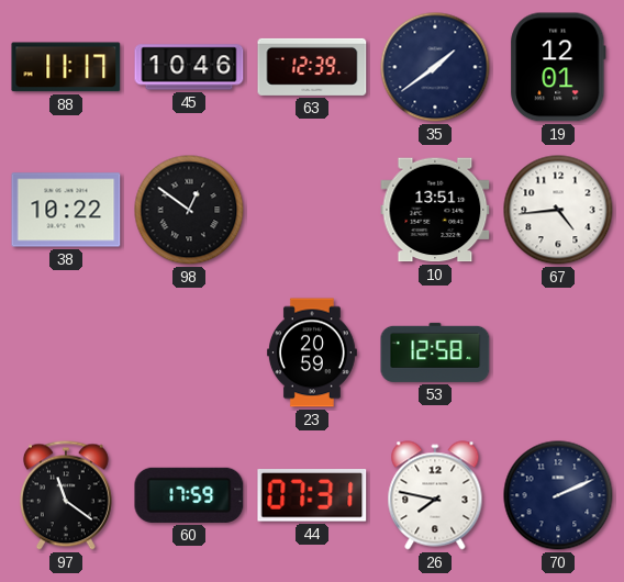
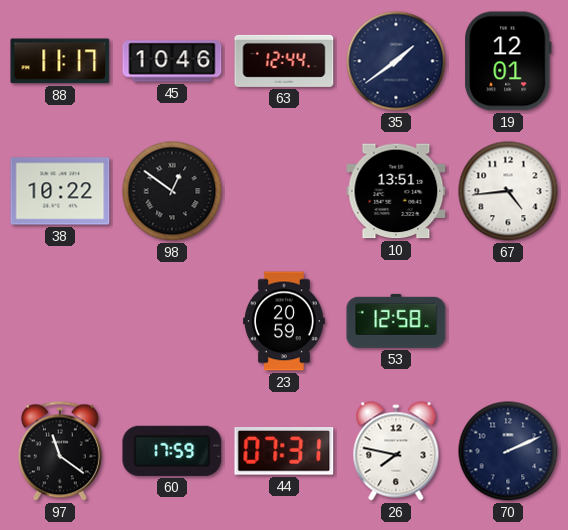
63: 12:39 -> 12:44 (284, 61)
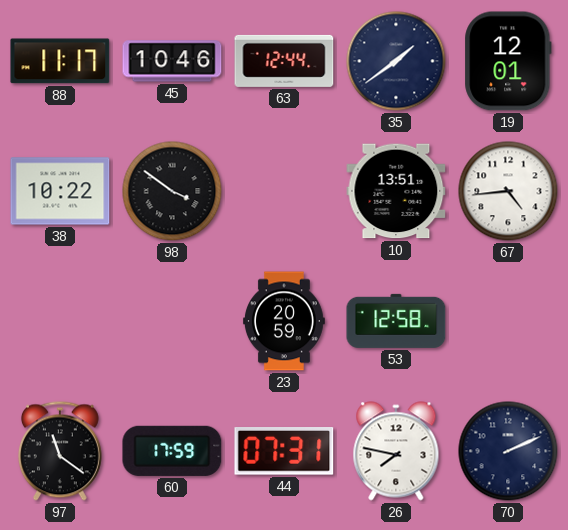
98: 12:51 -> 3:51 (172, 191)
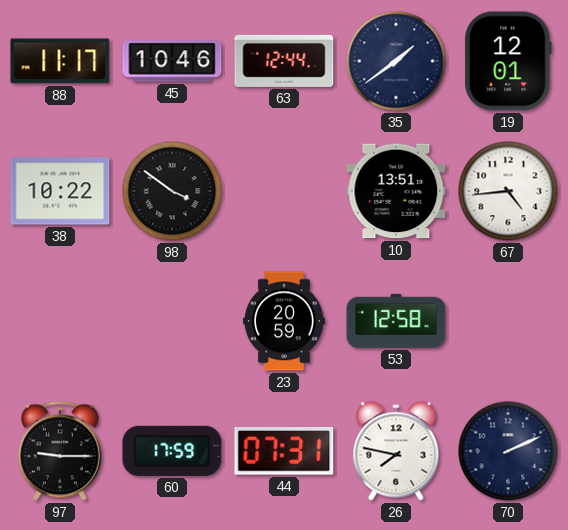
97: 11:21 -> 9:15 (60, 451)
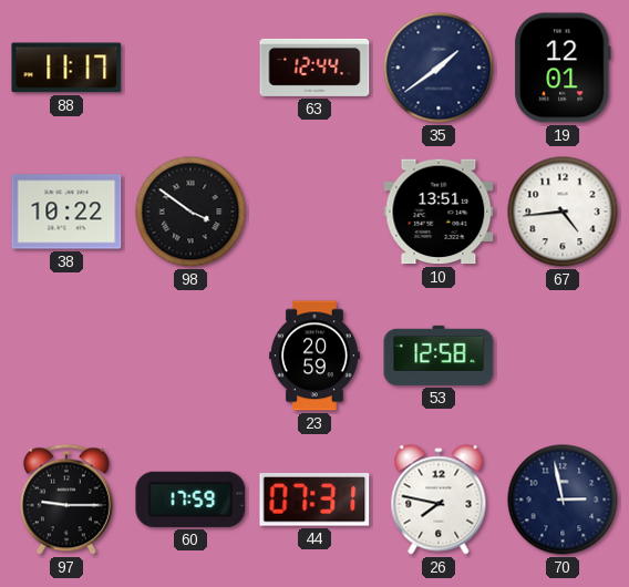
45: 10:46 -> none (172, 61)
70: 2:11 -> 2:58 (563, 500)
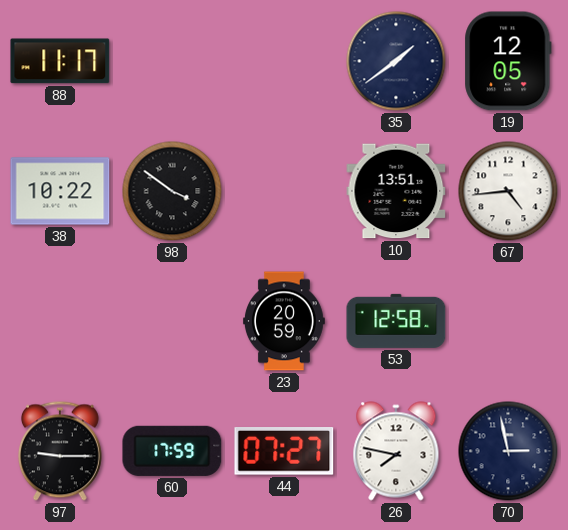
63: 12:44 -> none (314, 68)
19: 12:01 -> 12:05 (508, 61)
44: 07:31 -> 07:27 (284, 452)
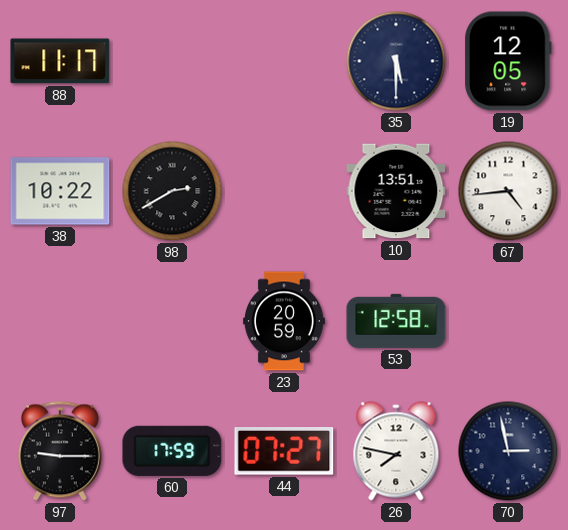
35: 1:39 -> 5:30 (396, 61)
98: 3:51 -> 2:40 (172, 191)
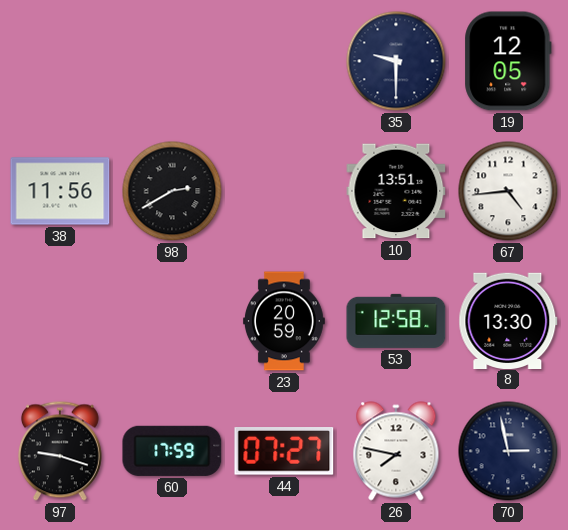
88: 11:17 -> none (60, 61)
35: 5:30 -> 9:30 (396, 61)
38: 10:22 -> 11:56 (60, 191)
8: none -> 13:30 (508, 320)
97: 9:15 -> 9:18 (60, 451)
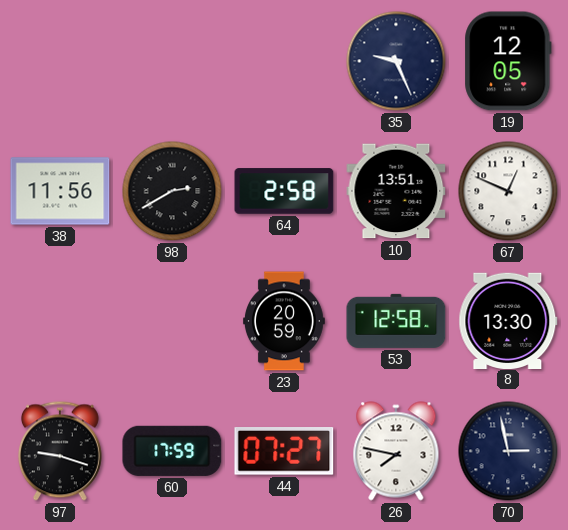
35: 9:30 -> 9:26 (396, 61)
64: none -> 2:58 (284, 191)
67: 4:44 -> 12:49 (508, 191)
